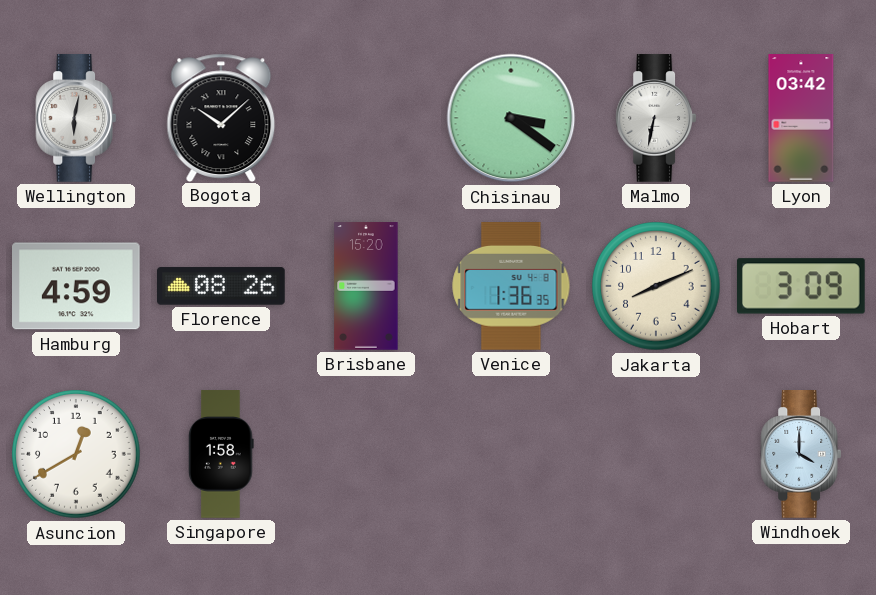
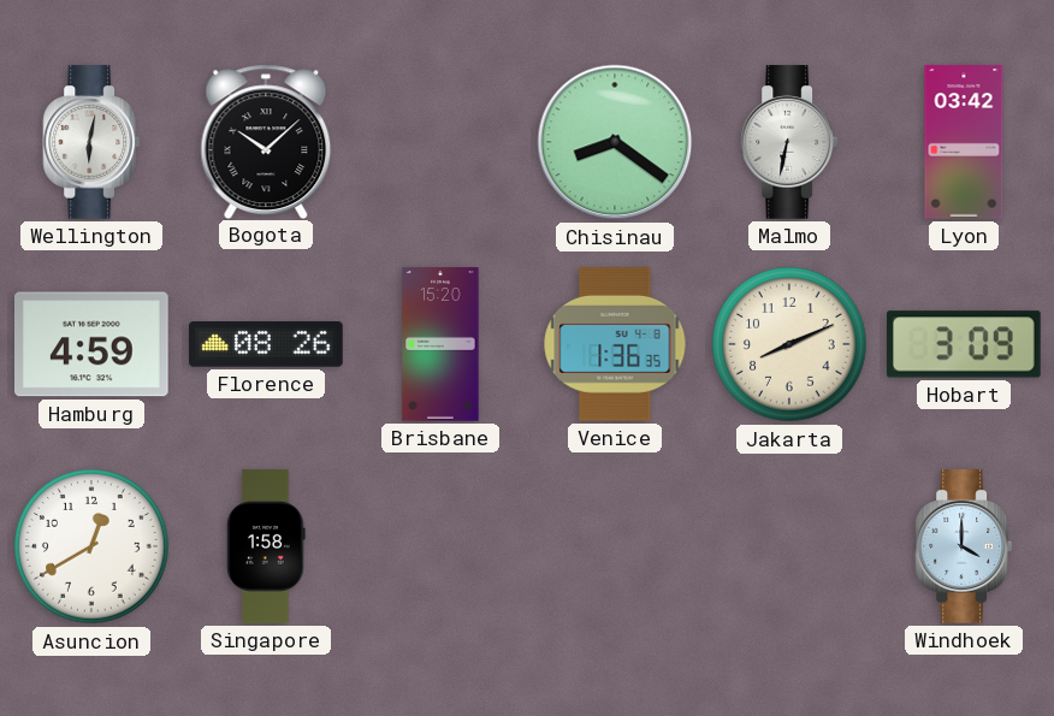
Chisinau: 3:21 -> 8:21 (615, 142)
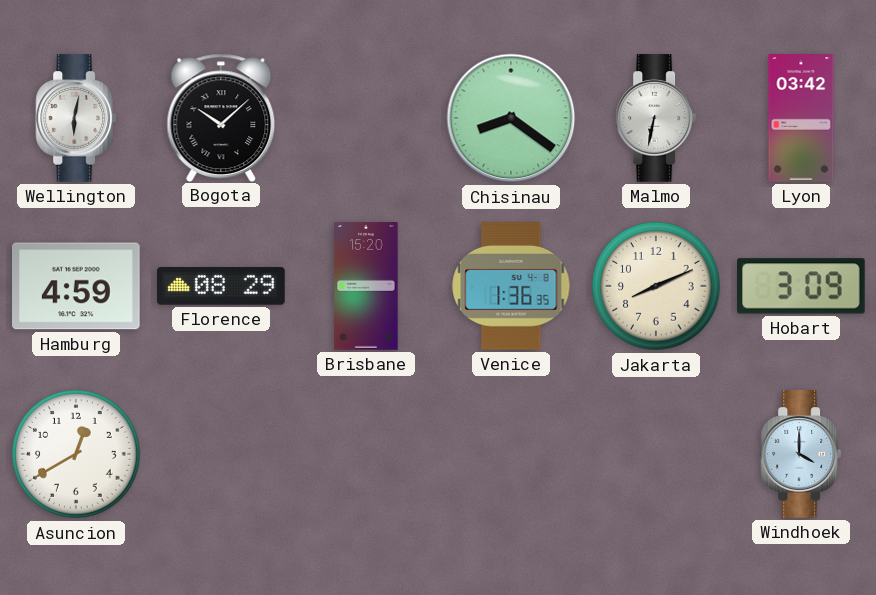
Florence: 08:26 -> 08:29 (222, 286)
Singapore: 1:58 -> none (266, 546)
